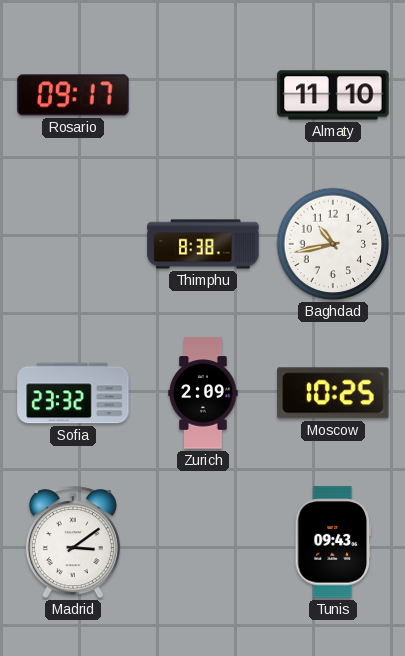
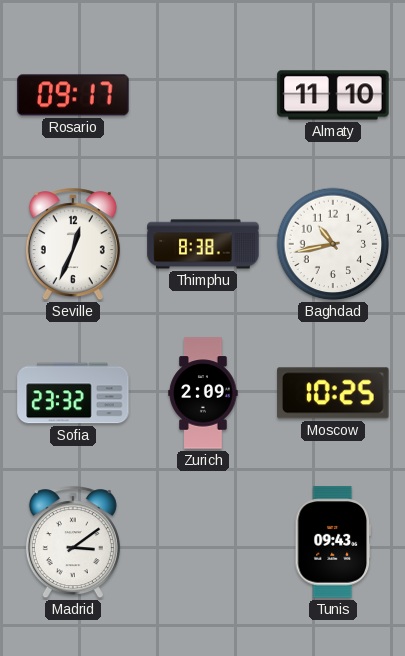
Seville: none -> 12:34 (73, 245)
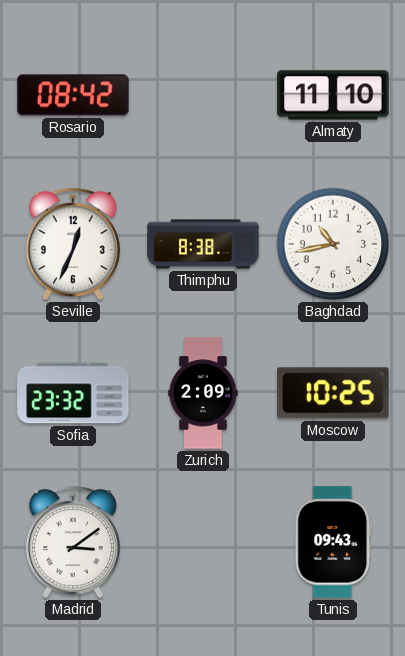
Rosario: 09:17 -> 08:42 (73, 95)
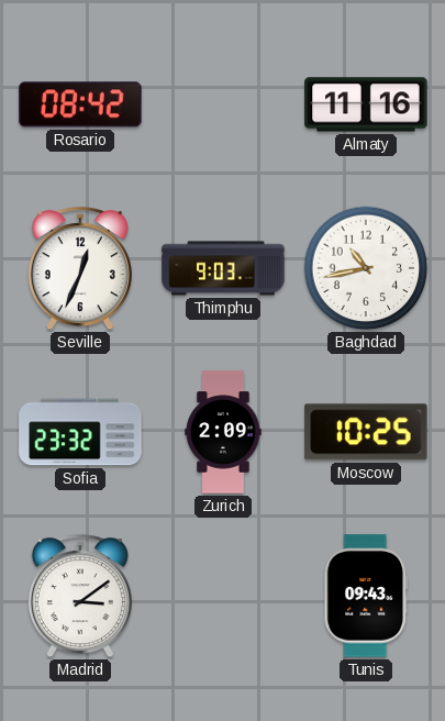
Almaty: 11:10 -> 11:16 (366, 104)
Thimphu: 8:38 -> 9:03 (223, 268)
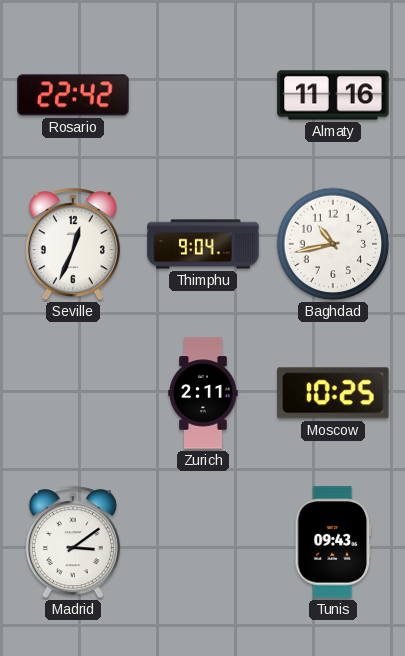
Rosario: 08:42 -> 22:42 (73, 95)
Thimphu: 9:03 -> 9:04 (203, 244)
Sofia: 23:32 -> none (80, 432)
Zurich: 2:09 -> 2:11 (203, 393)
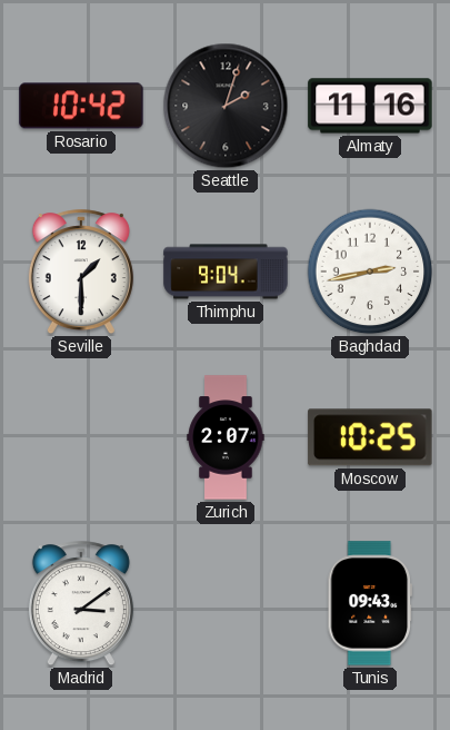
Rosario: 22:42 -> 10:42 (81, 106)
Seattle: none -> 2:03 (226, 106)
Seville: 12:34 -> 1:30 (81, 273)
Baghdad: 10:43 -> 2:43 (370, 272)
Zurich: 2:11 -> 2:07 (226, 437)
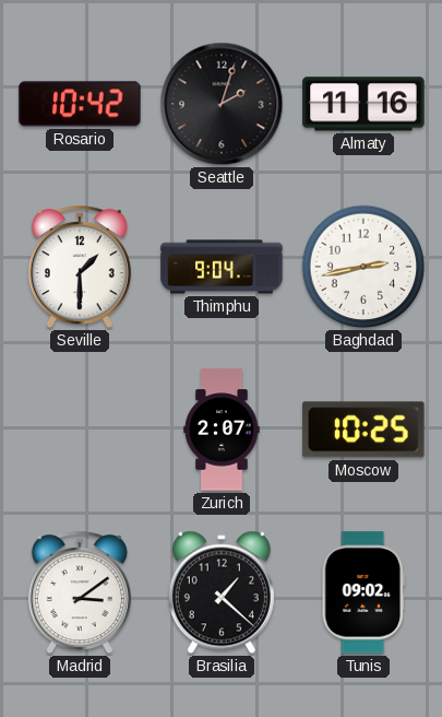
Brasilia: none -> 1:22 (222, 592)
Tunis: 09:43 -> 09:02 (362, 592)
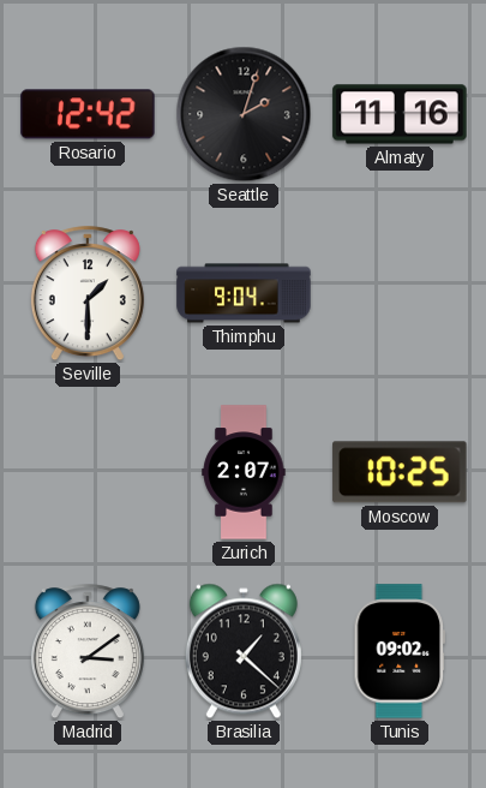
Rosario: 10:42 -> 12:42 (88, 114)
Baghdad: 2:43 -> none (363, 267)
